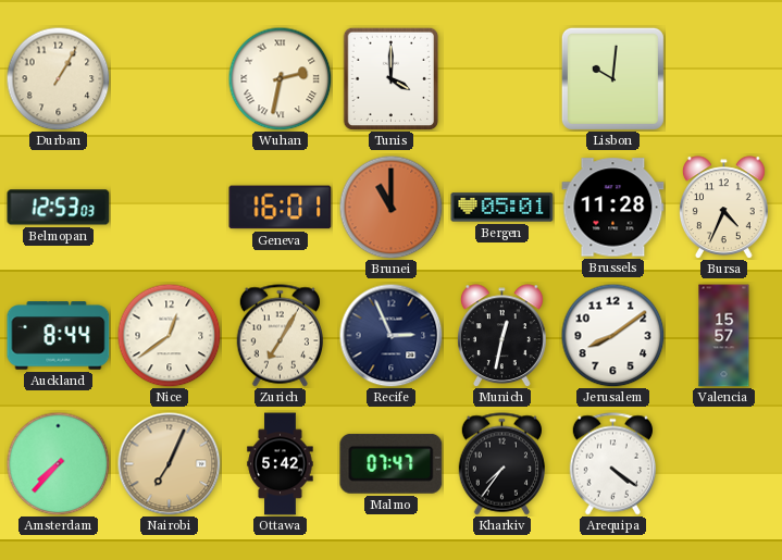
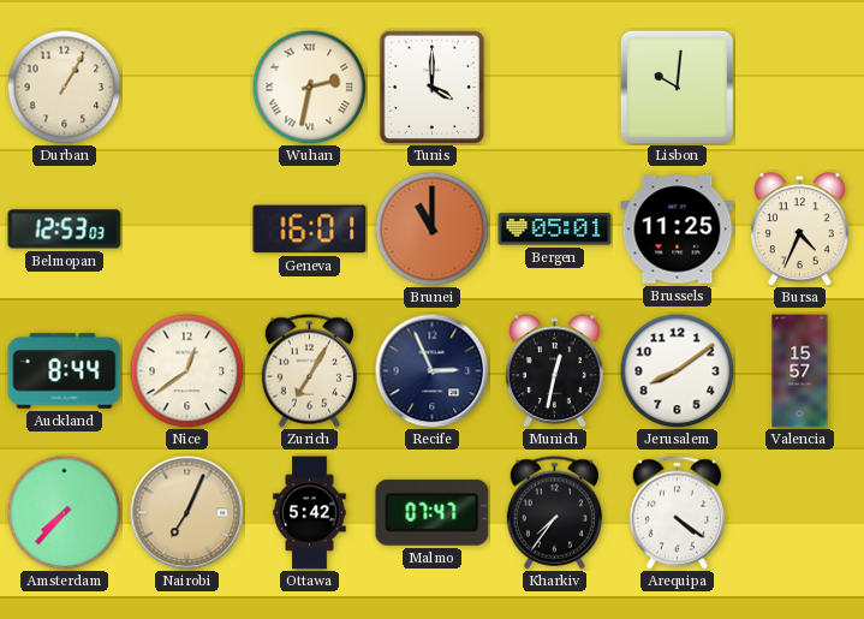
Brussels: 11:28 -> 11:25 (678, 230)
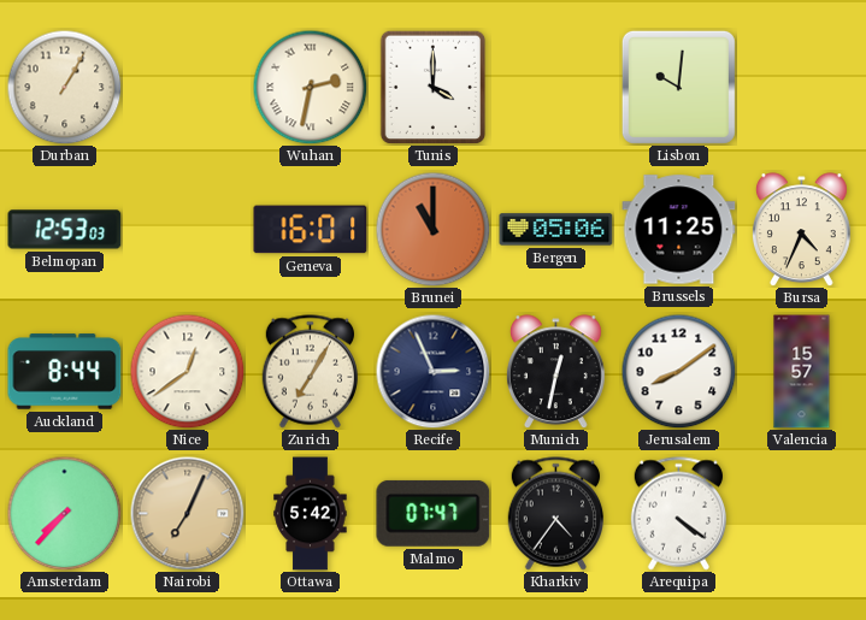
Bergen: 05:01 -> 05:06 (556, 230)
Kharkiv: 7:36 -> 4:36 (555, 514)
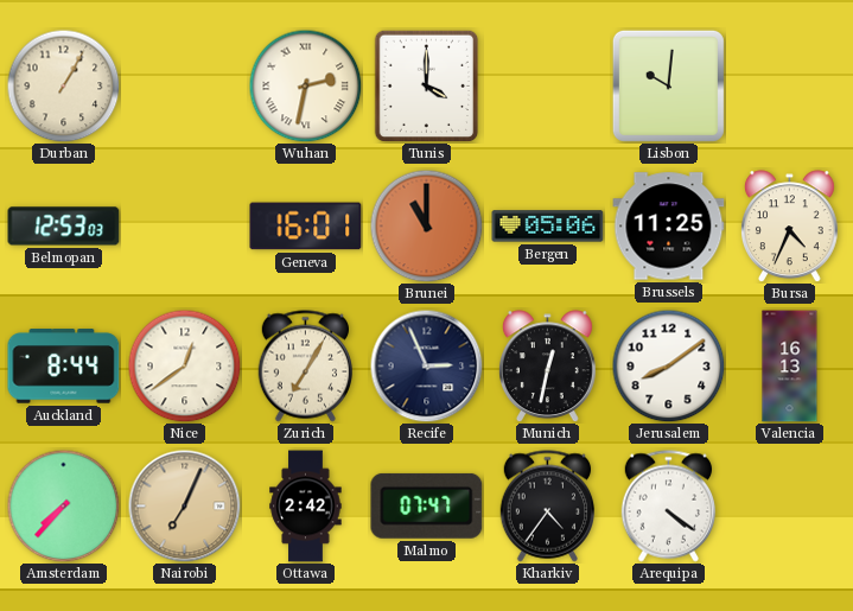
Valencia: 15:57 -> 16:13 (790, 367)
Ottawa: 5:42 -> 2:42 (306, 507)
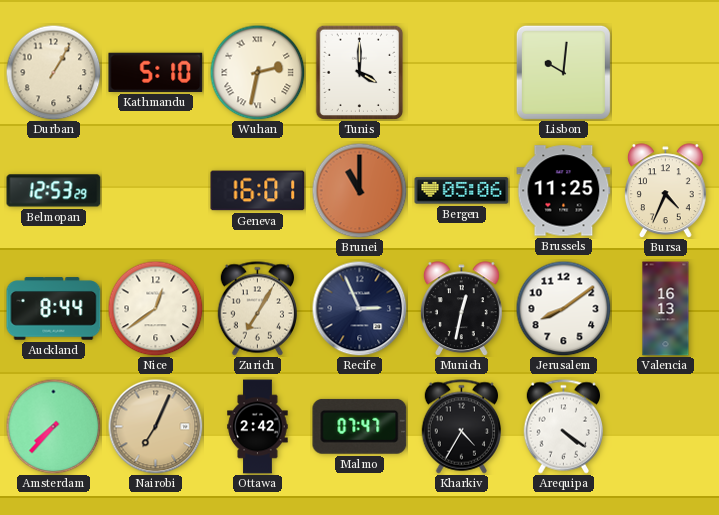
Kathmandu: none -> 5:10 (156, 72)
Belmopan: 12:53:03 -> 12:53:29 (54, 191)
Kharkiv: 4:36 -> 4:35 (461, 427)
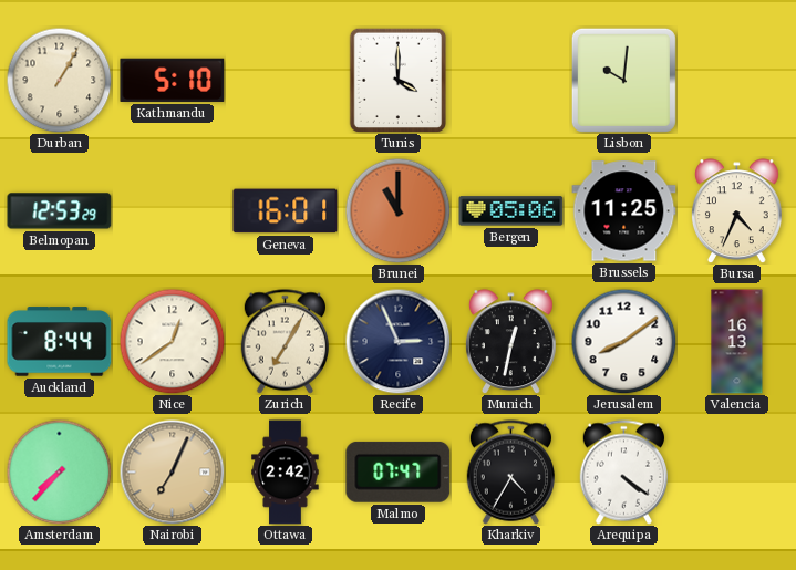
Wuhan: 2:32 -> none (257, 72)
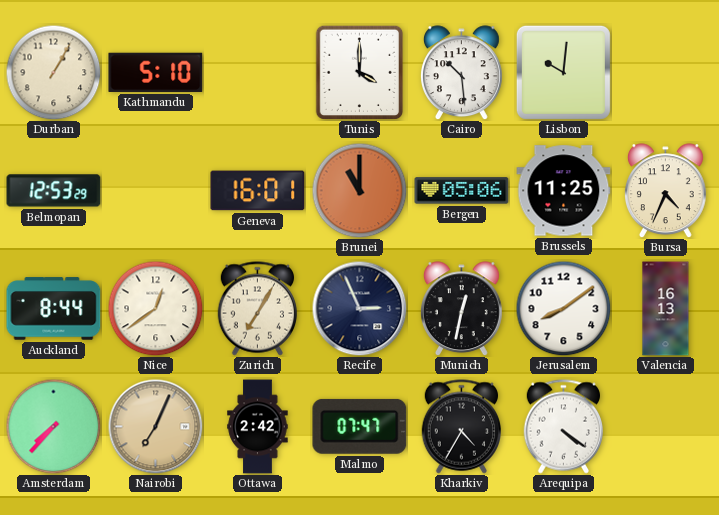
Cairo: none -> 10:29 (461, 73)
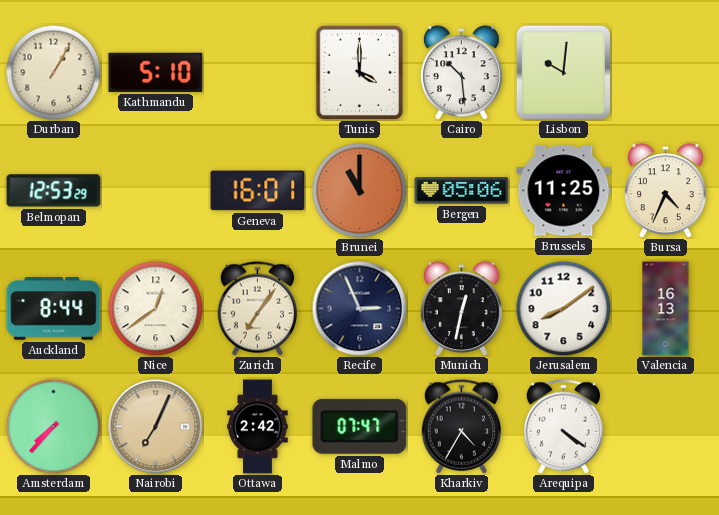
Zurich: 7:05 -> 7:06 (257, 309)
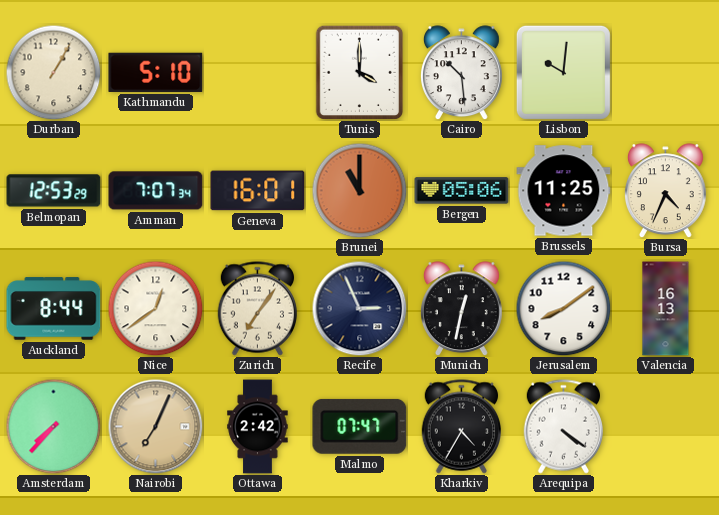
Amman: none -> 7:07 (156, 191)
